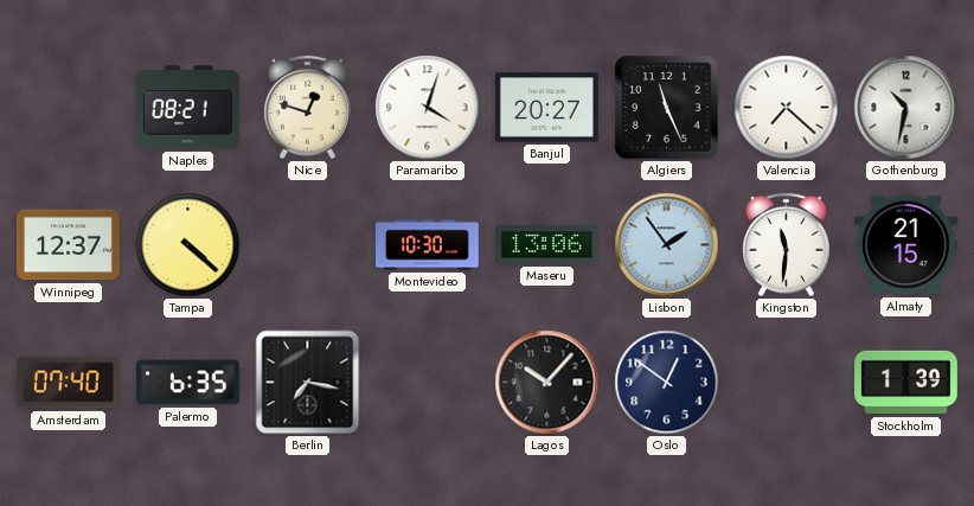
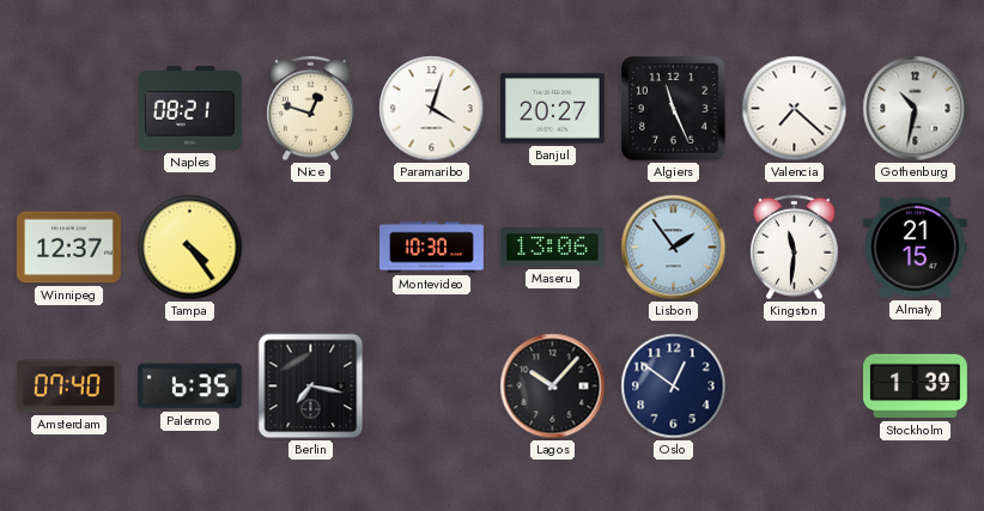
Tampa: 4:22 -> 4:24 (190, 248)
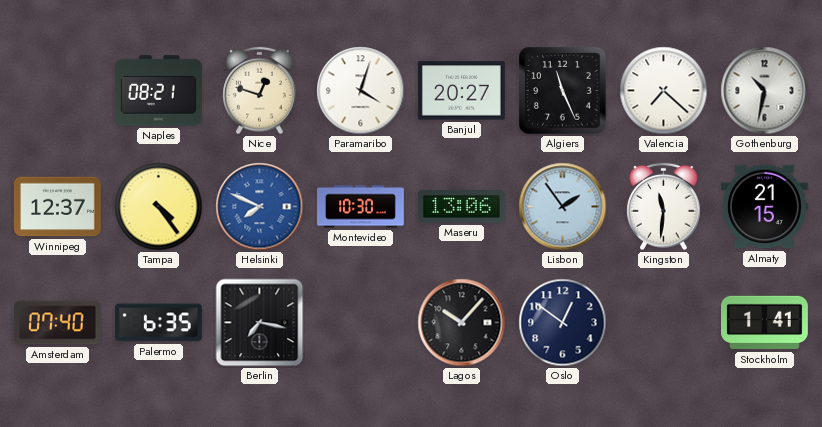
Helsinki: none -> 7:49 (260, 207)
Stockholm: 1:39 -> 1:41 (765, 323)
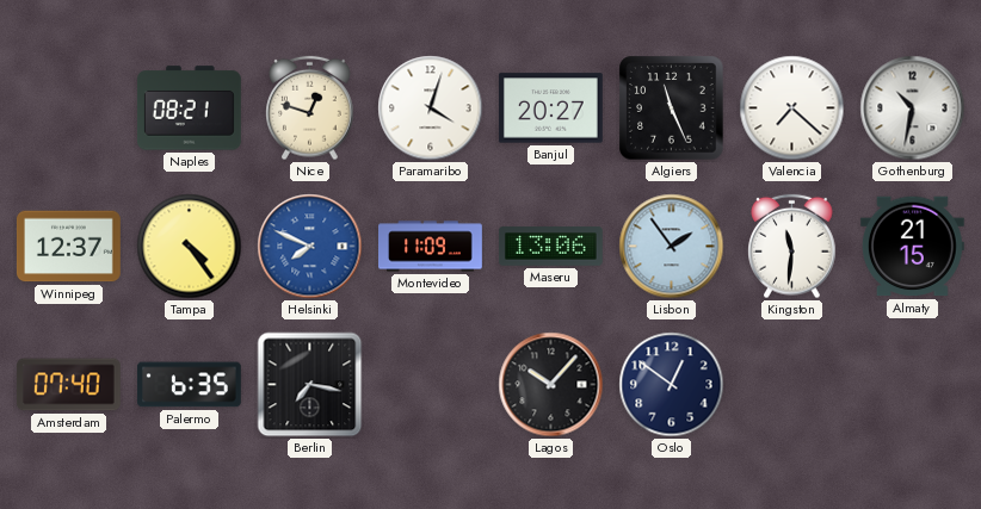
Montevideo: 10:30 -> 11:09 (431, 247)
Stockholm: 1:41 -> none (765, 323)
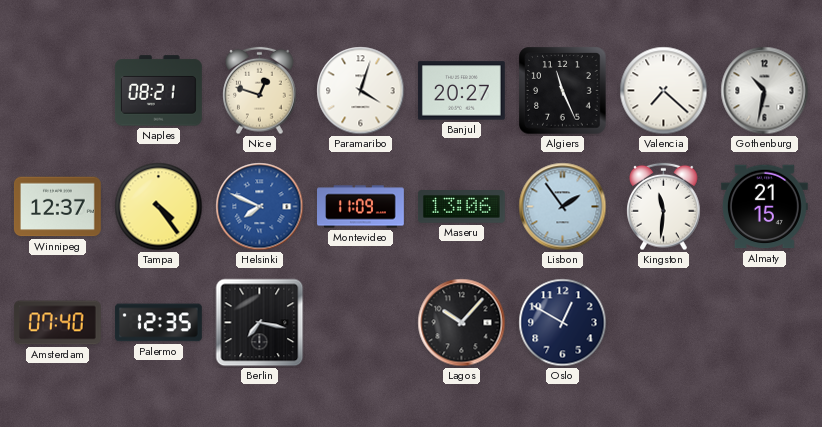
Palermo: 6:35 -> 12:35 (158, 323)
Oslo: 12:51 -> 12:50 (563, 323)
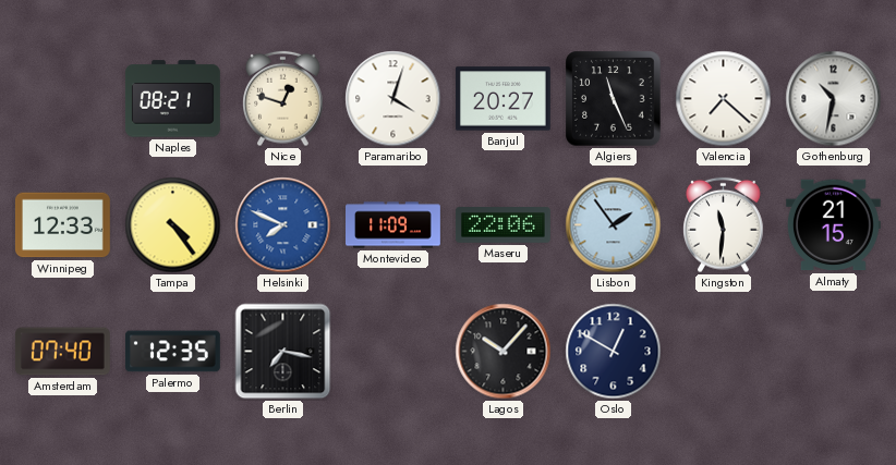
Winnipeg: 12:37 -> 12:33 (63, 225)
Maseru: 13:06 -> 22:06 (504, 225)
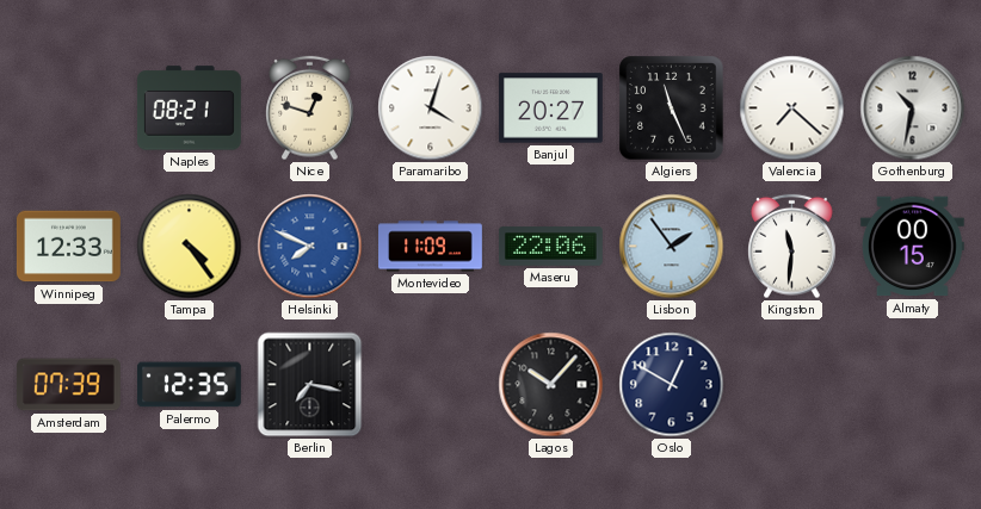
Almaty: 21:15 -> 00:15 (912, 247)
Amsterdam: 07:40 -> 07:39 (68, 385)
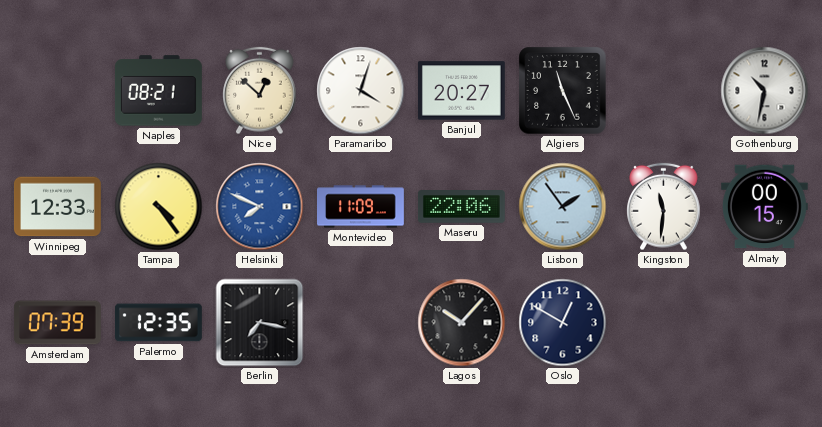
Nice: 12:48 -> 12:52 (260, 91)
Valencia: 7:22 -> none (792, 108)
